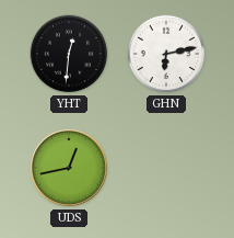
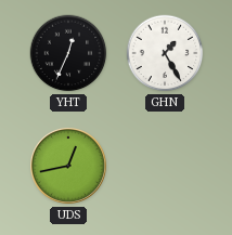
YHT: 12:31 -> 12:34 (68, 53)
GHN: 6:13 -> 1:25 (165, 53)
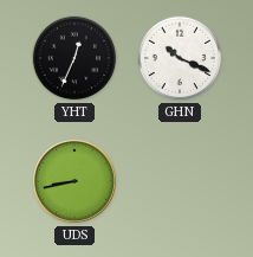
GHN: 1:25 -> 10:19 (180, 58)
UDS: 12:43 -> 8:43 (76, 182)
